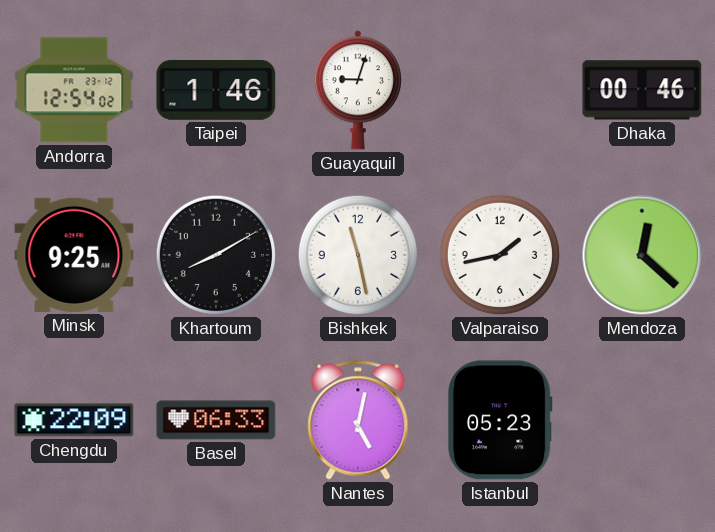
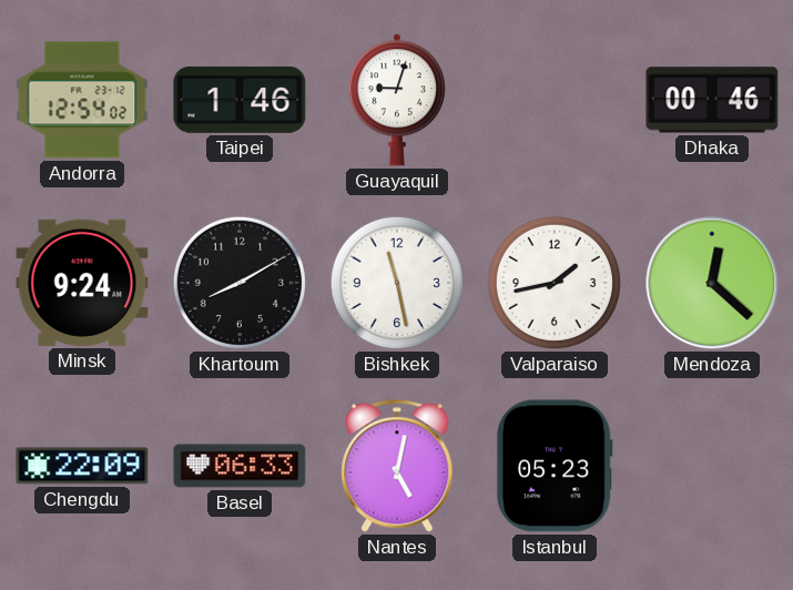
Minsk: 9:25 -> 9:24 (82, 283)
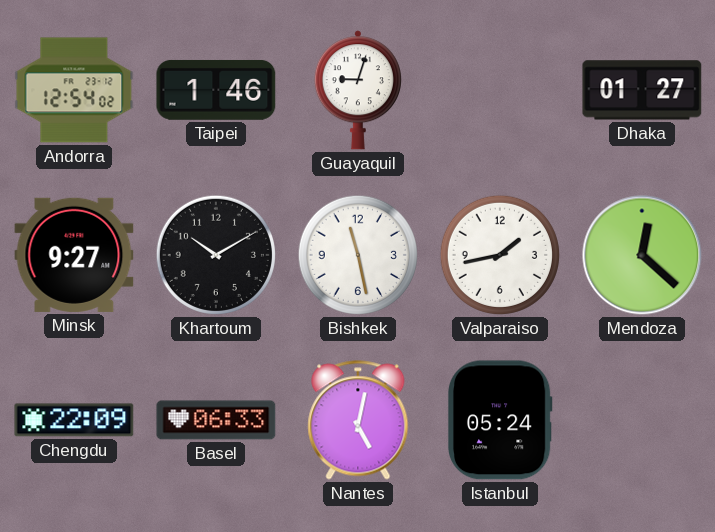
Dhaka: 00:46 -> 01:27 (642, 90)
Minsk: 9:24 -> 9:27 (74, 255)
Khartoum: 8:10 -> 10:10 (216, 255)
Istanbul: 05:23 -> 05:24 (500, 420)
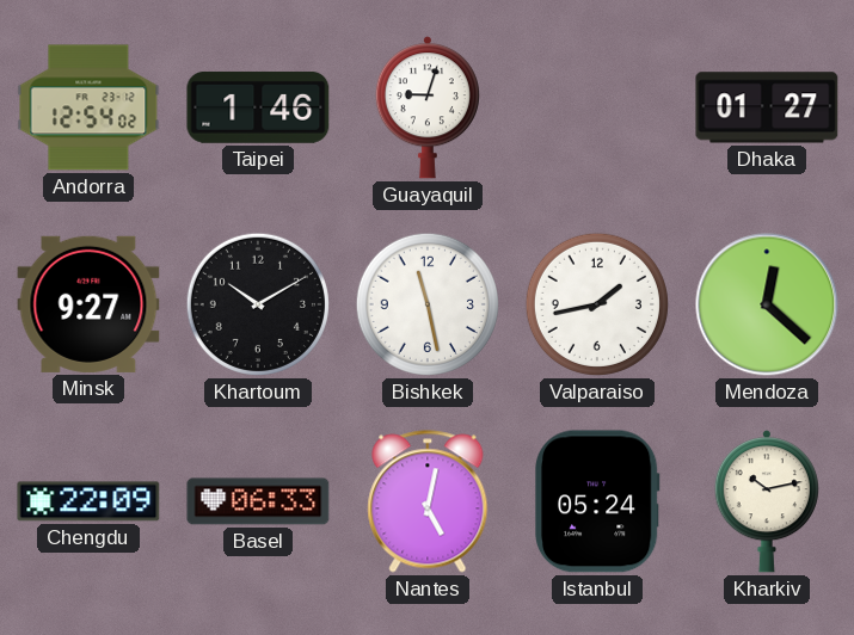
Kharkiv: none -> 10:13 (767, 501)
